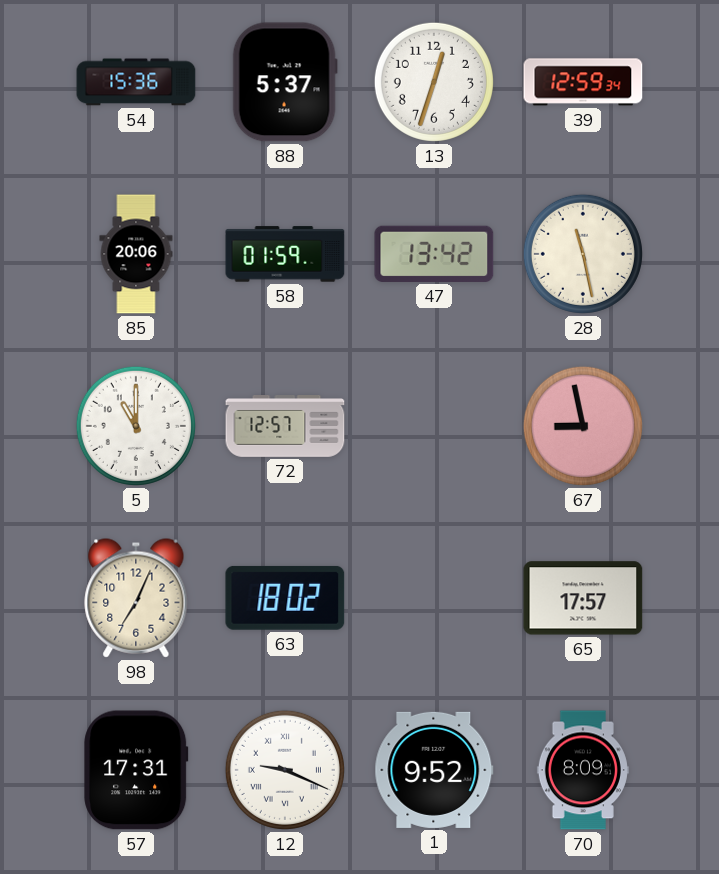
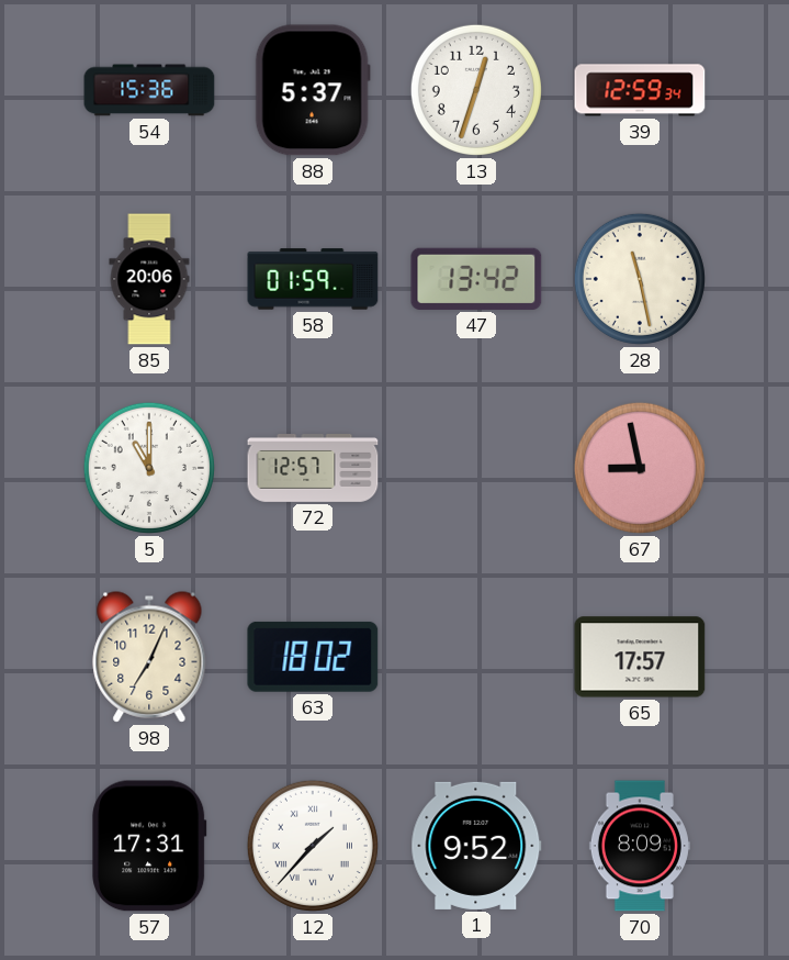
12: 9:19 -> 1:37 (313, 846)
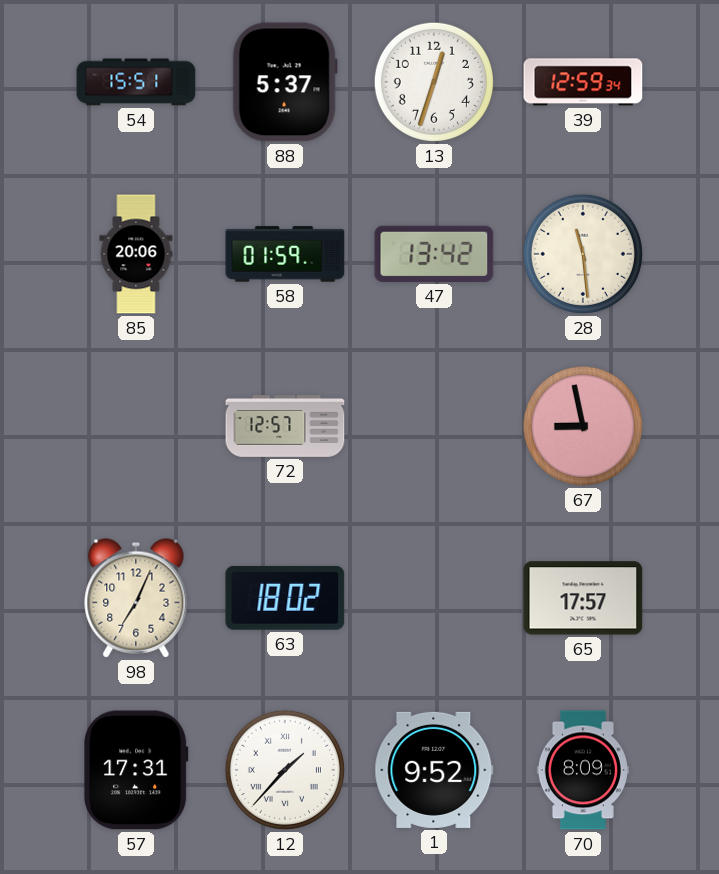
54: 15:36 -> 15:51 (136, 82)
28: 11:28 -> 11:29 (583, 254)
5: 11:00 -> none (149, 468)
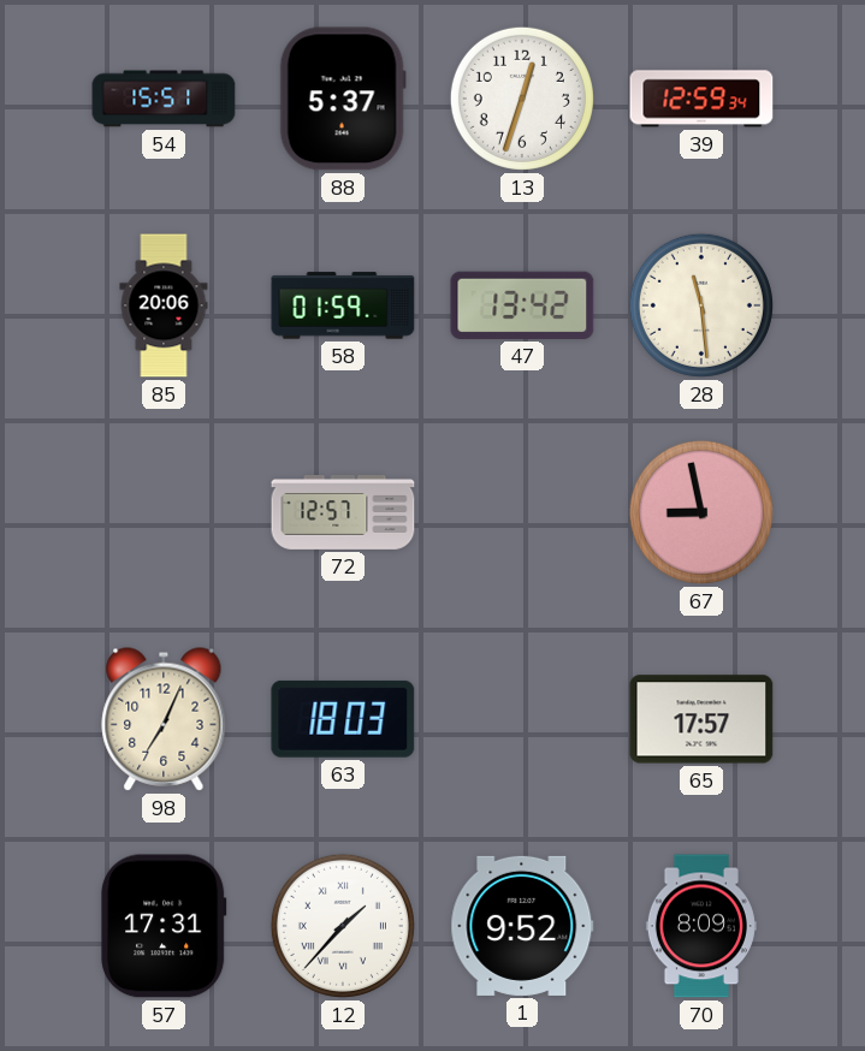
63: 18:02 -> 18:03 (343, 719)
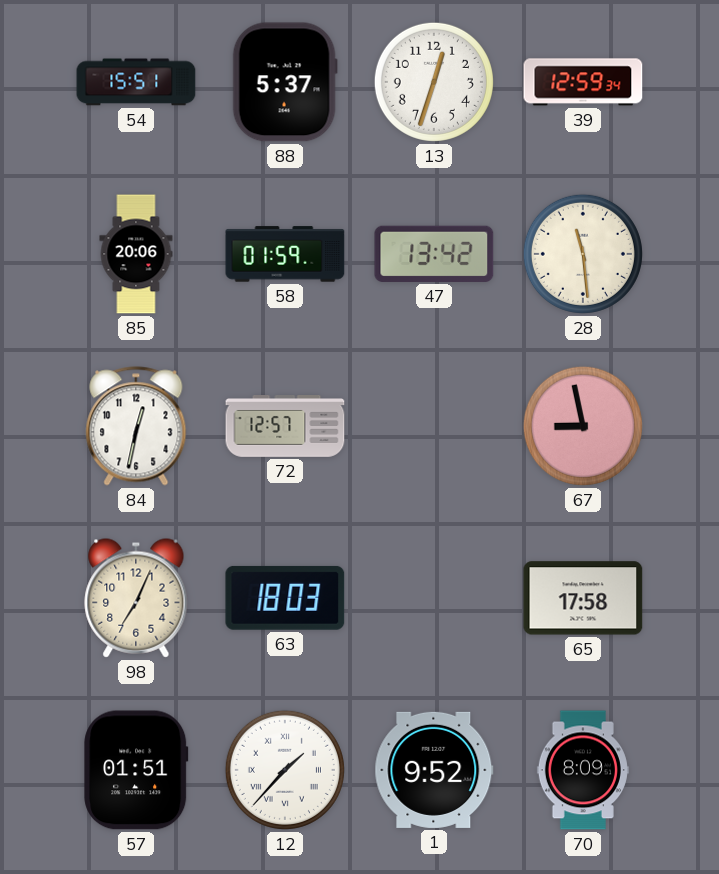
84: none -> 12:32 (136, 426)
65: 17:57 -> 17:58 (583, 598)
57: 17:31 -> 01:51 (136, 770)
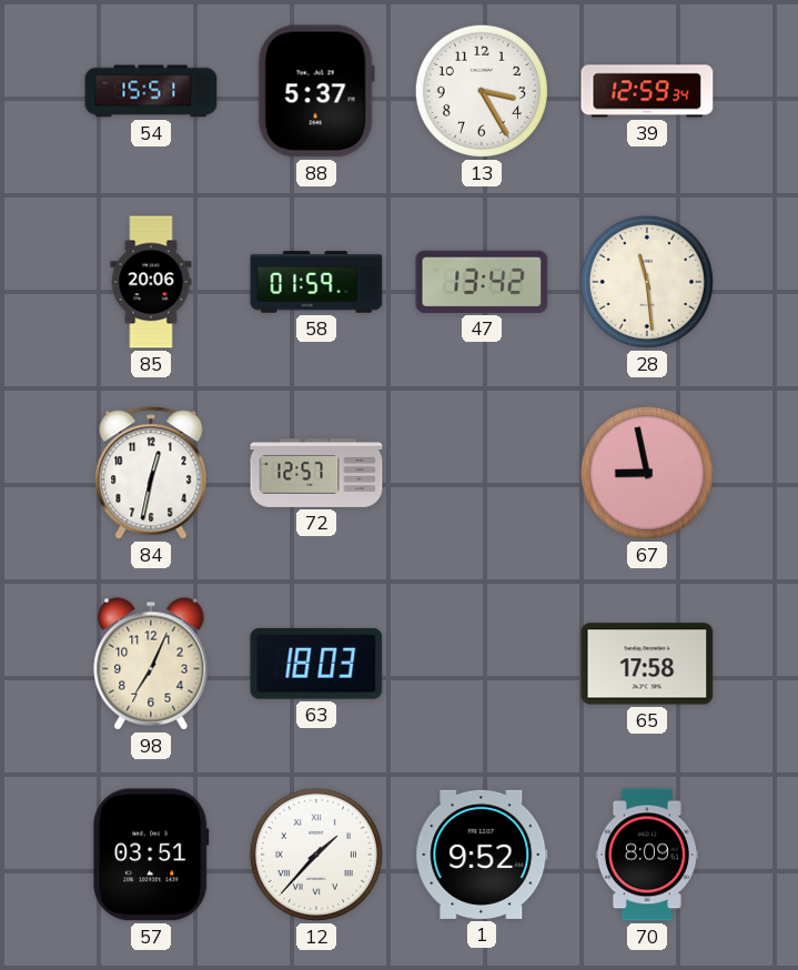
13: 12:33 -> 3:25 (482, 91)
57: 01:51 -> 03:51 (151, 855)
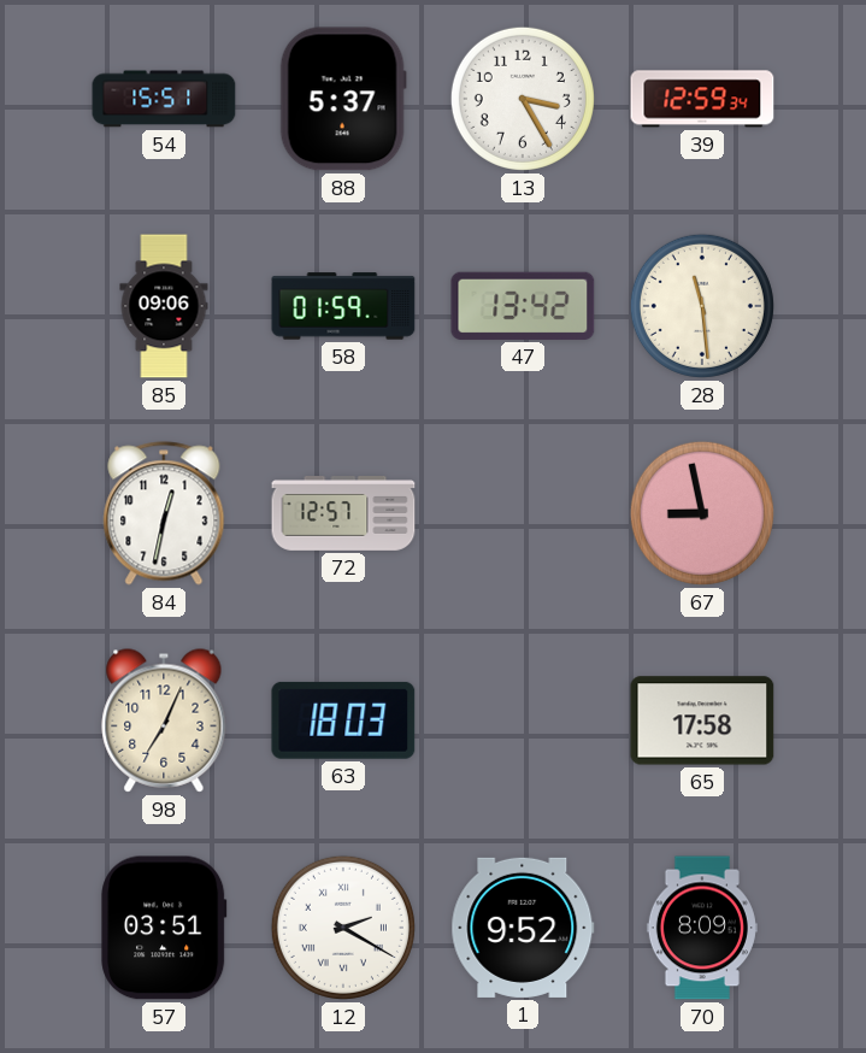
85: 20:06 -> 09:06 (164, 306)
12: 1:37 -> 2:20 (343, 928)
